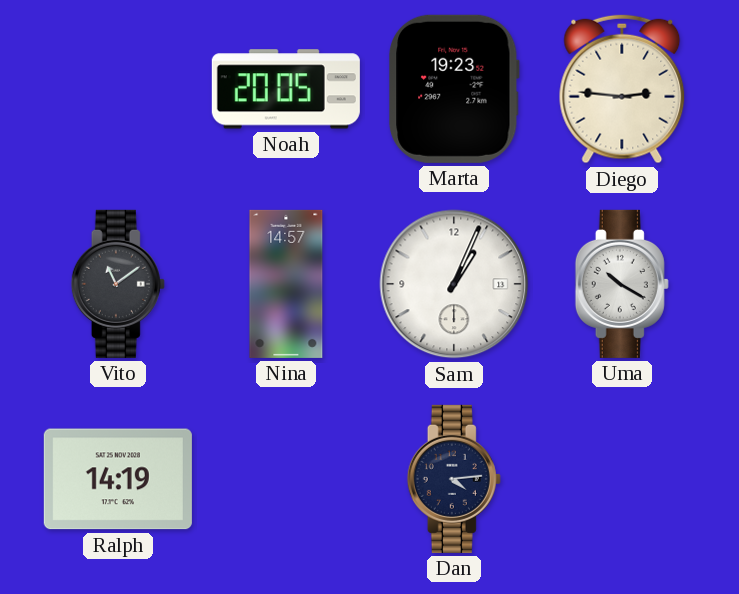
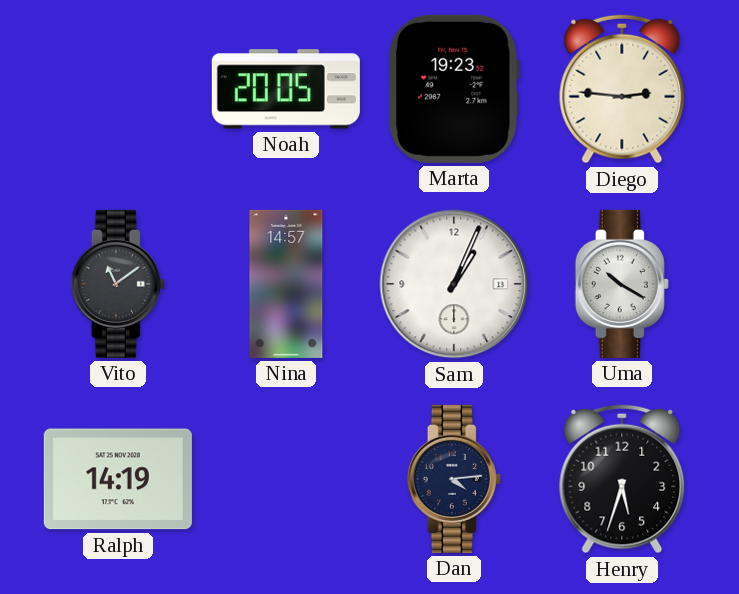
Henry: none -> 5:33 (622, 479)
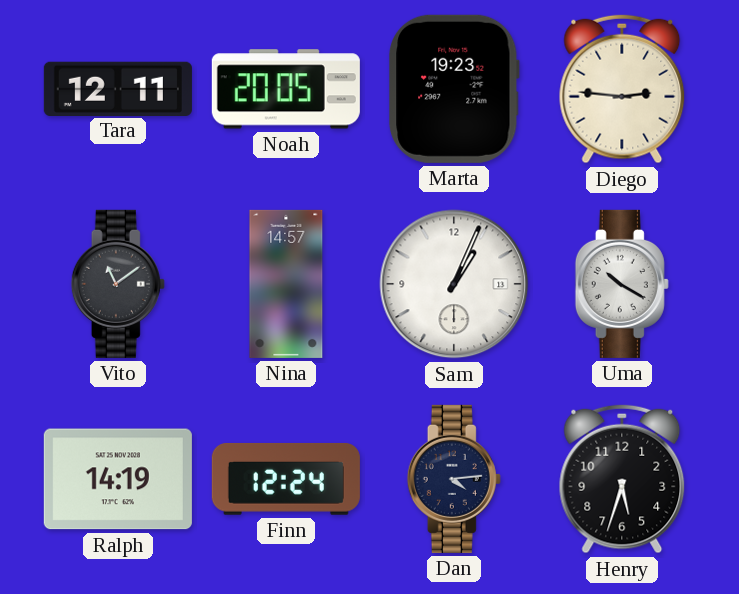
Tara: none -> 12:11 (118, 88)
Finn: none -> 12:24 (286, 479)
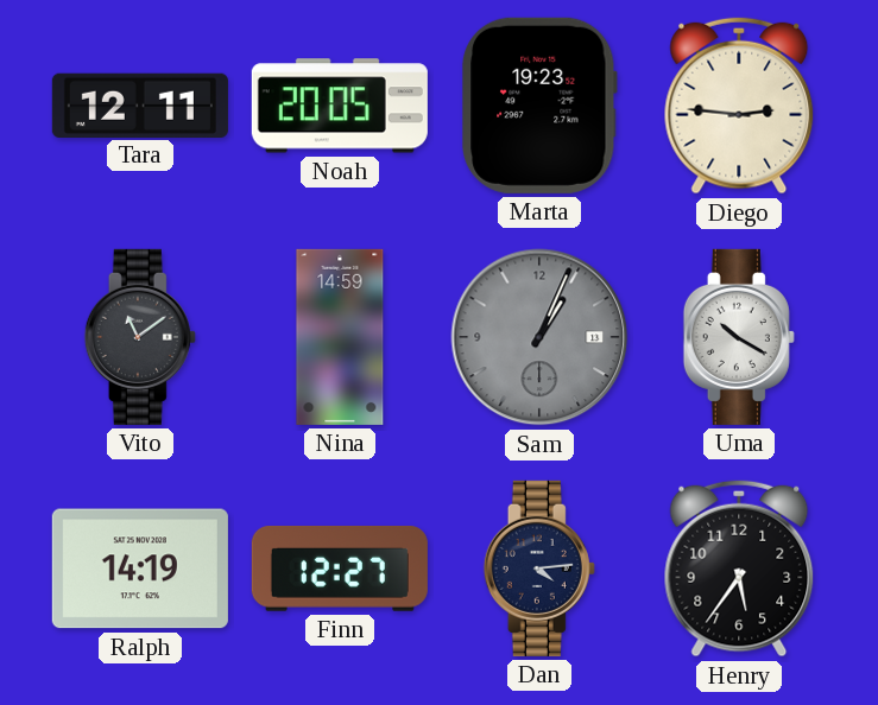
Nina: 14:57 -> 14:59 (340, 337)
Sam dial: white -> grey (539, 337)
Finn: 12:24 -> 12:27 (340, 569)
Henry: 5:33 -> 5:36 (739, 569)
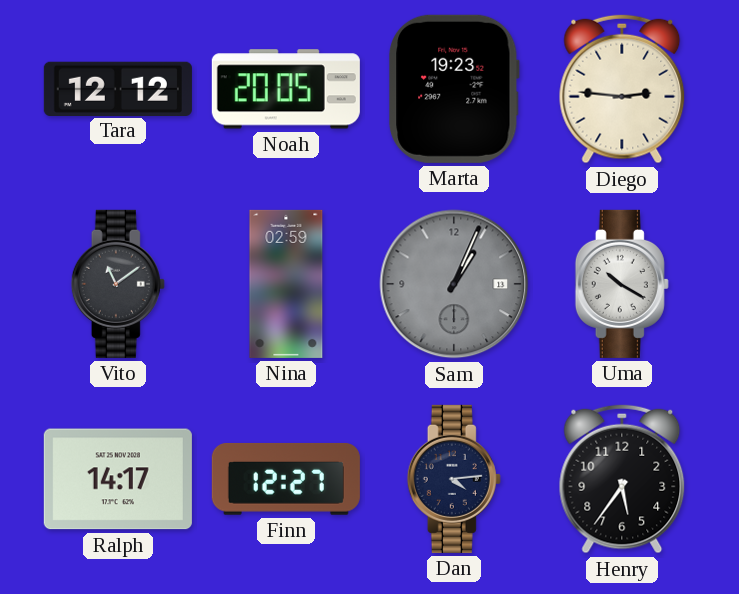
Tara: 12:11 -> 12:12 (118, 88)
Nina: 14:59 -> 02:59 (286, 284)
Ralph: 14:19 -> 14:17 (118, 479)
